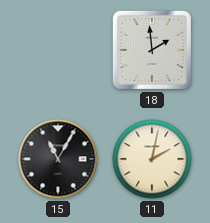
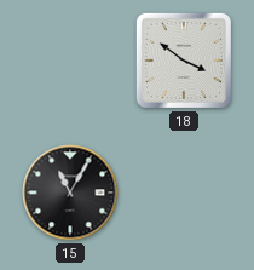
18: 1:59 -> 3:51 (184, 61)
11: 2:02 -> none (152, 159)
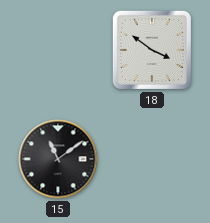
15: 11:05 -> 11:09 (58, 159)
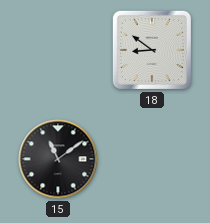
18: 3:51 -> 8:51 (152, 50)
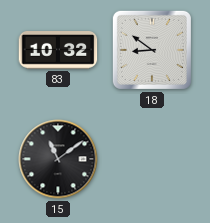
83: none -> 10:32 (58, 51)
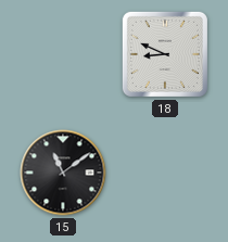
83: 10:32 -> none (58, 51)
18: 8:51 -> 8:49 (165, 54)
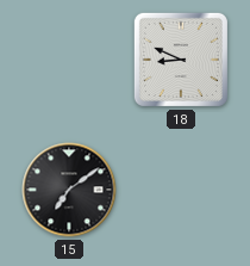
15: 11:09 -> 7:09 (69, 190)
